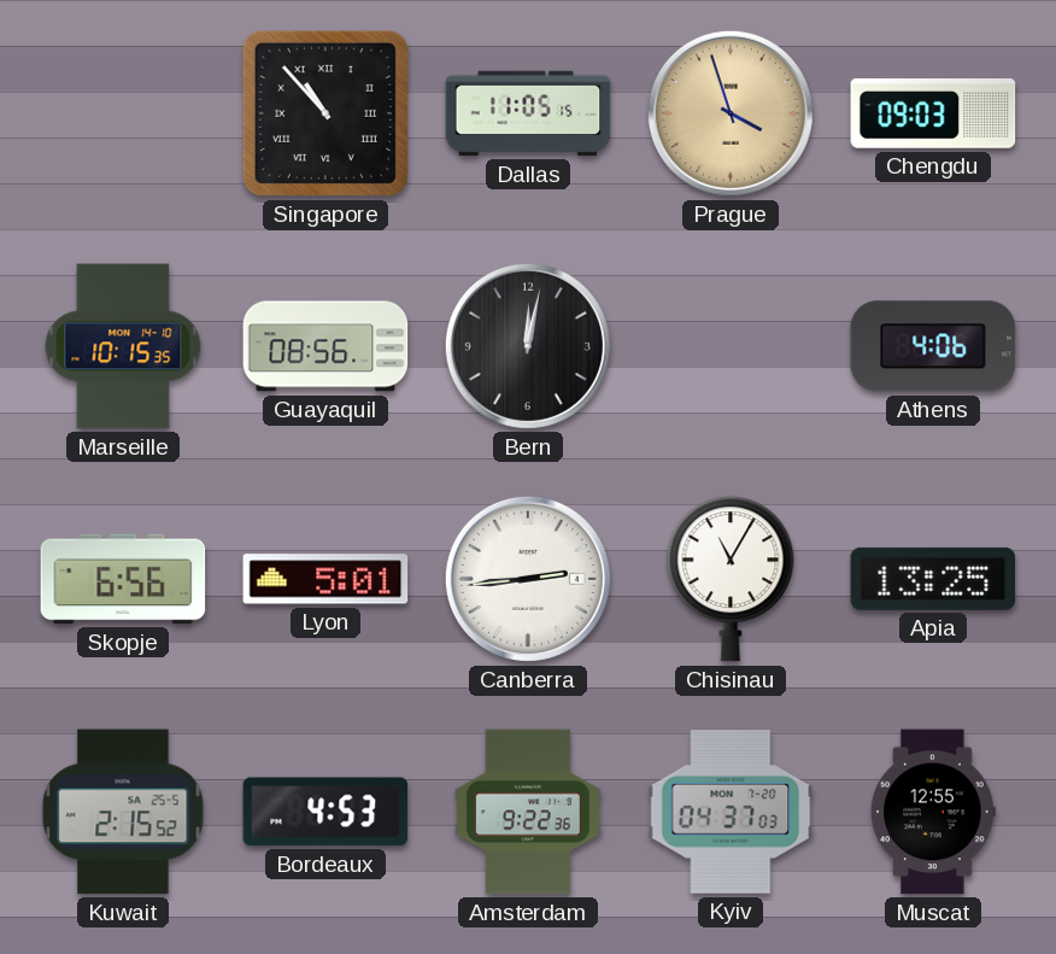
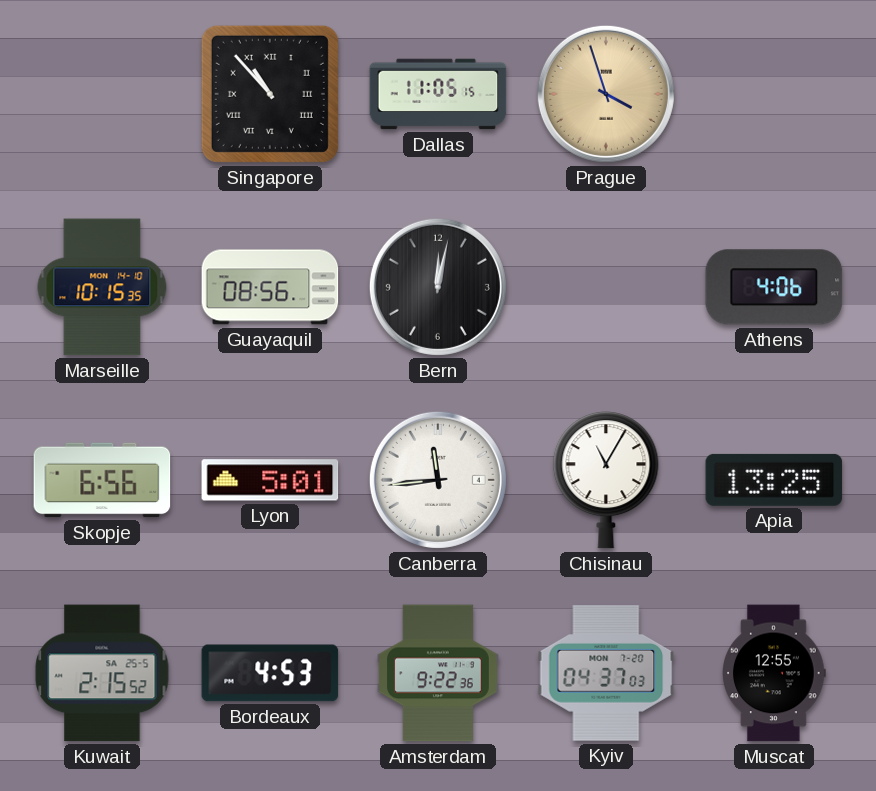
Chengdu: 09:03 -> none (933, 115)
Canberra: 2:44 -> 11:44 (438, 480)
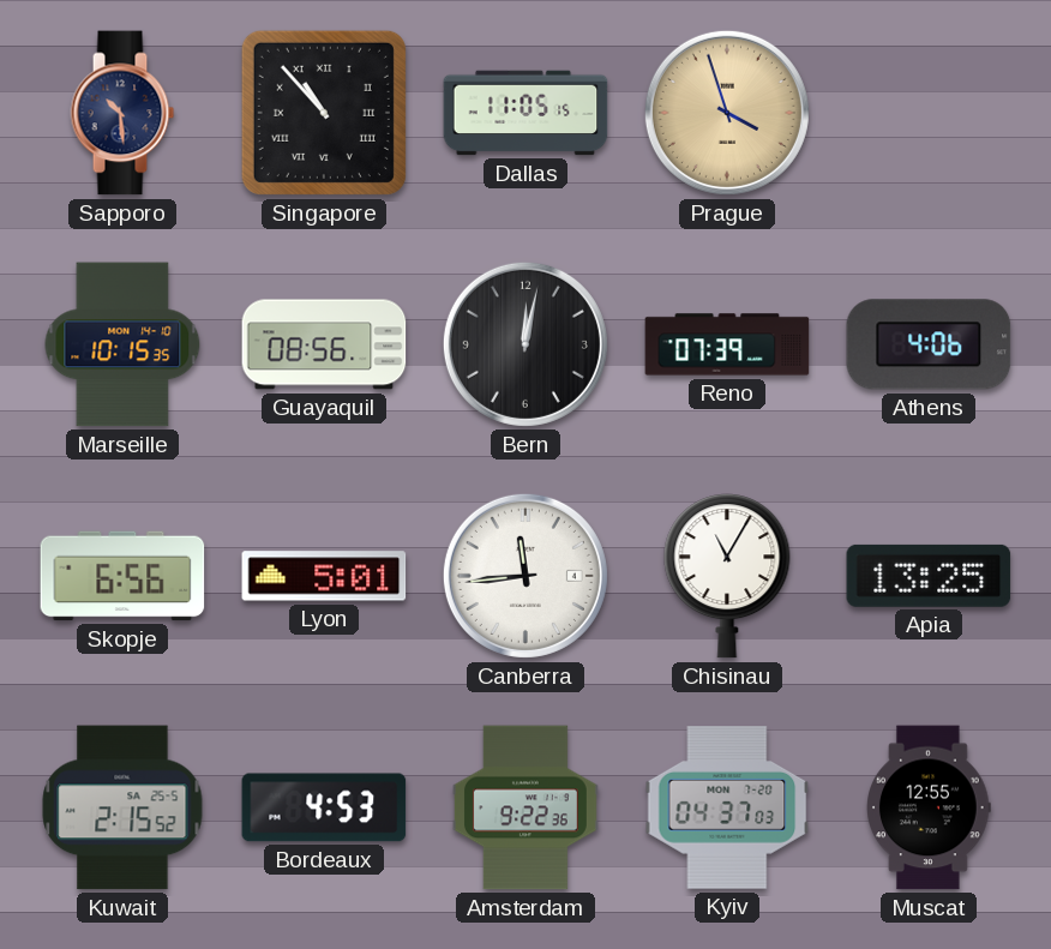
Sapporo: none -> 10:29 (122, 113)
Reno: none -> 07:39 (727, 344)
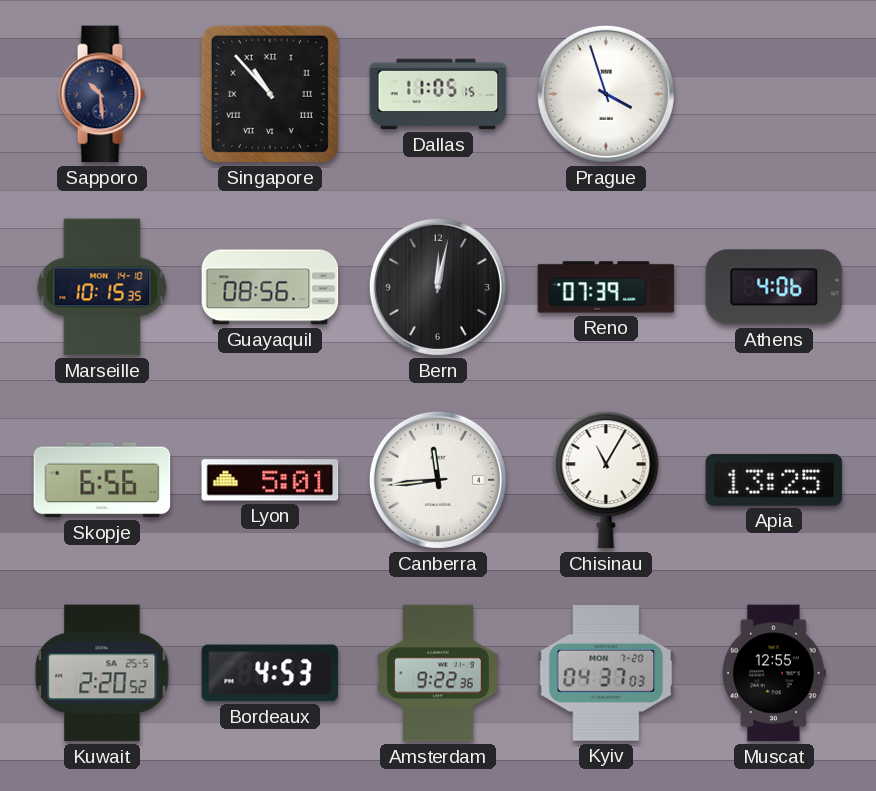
Prague dial: champagne -> white (606, 94)
Kuwait: 2:15 -> 2:20 (102, 673)
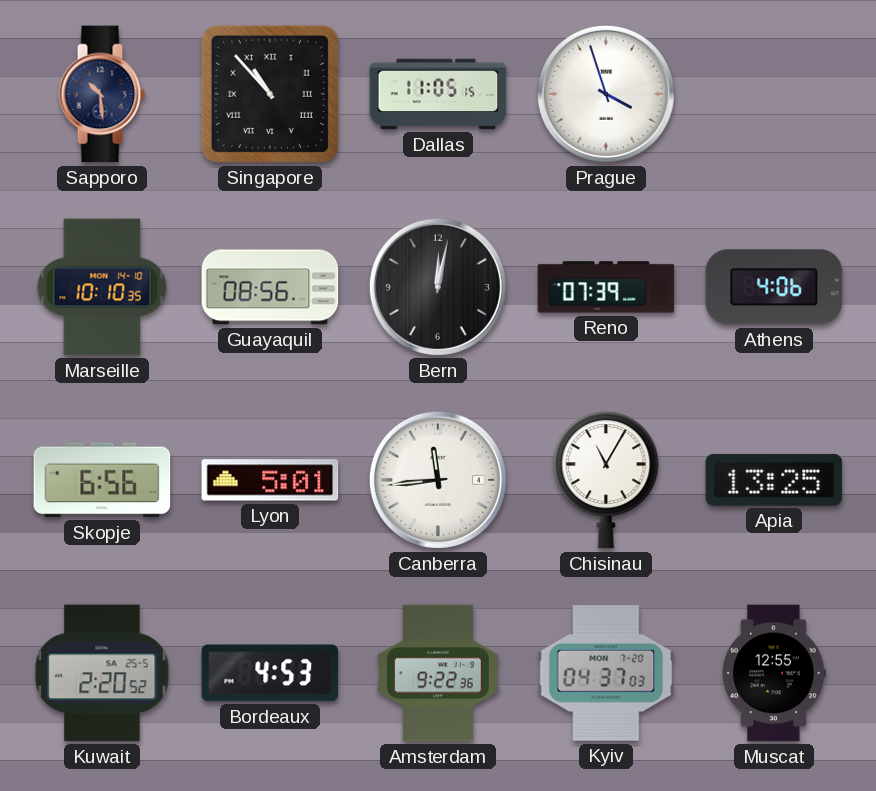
Marseille: 10:15 -> 10:10 (102, 287)
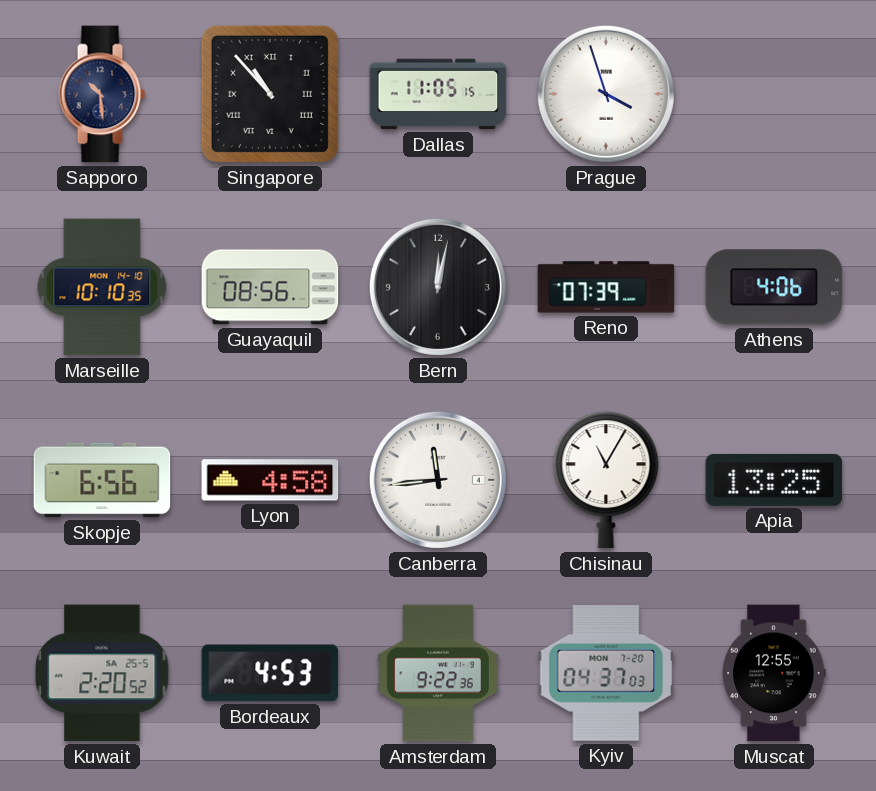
Lyon: 5:01 -> 4:58 (270, 480)
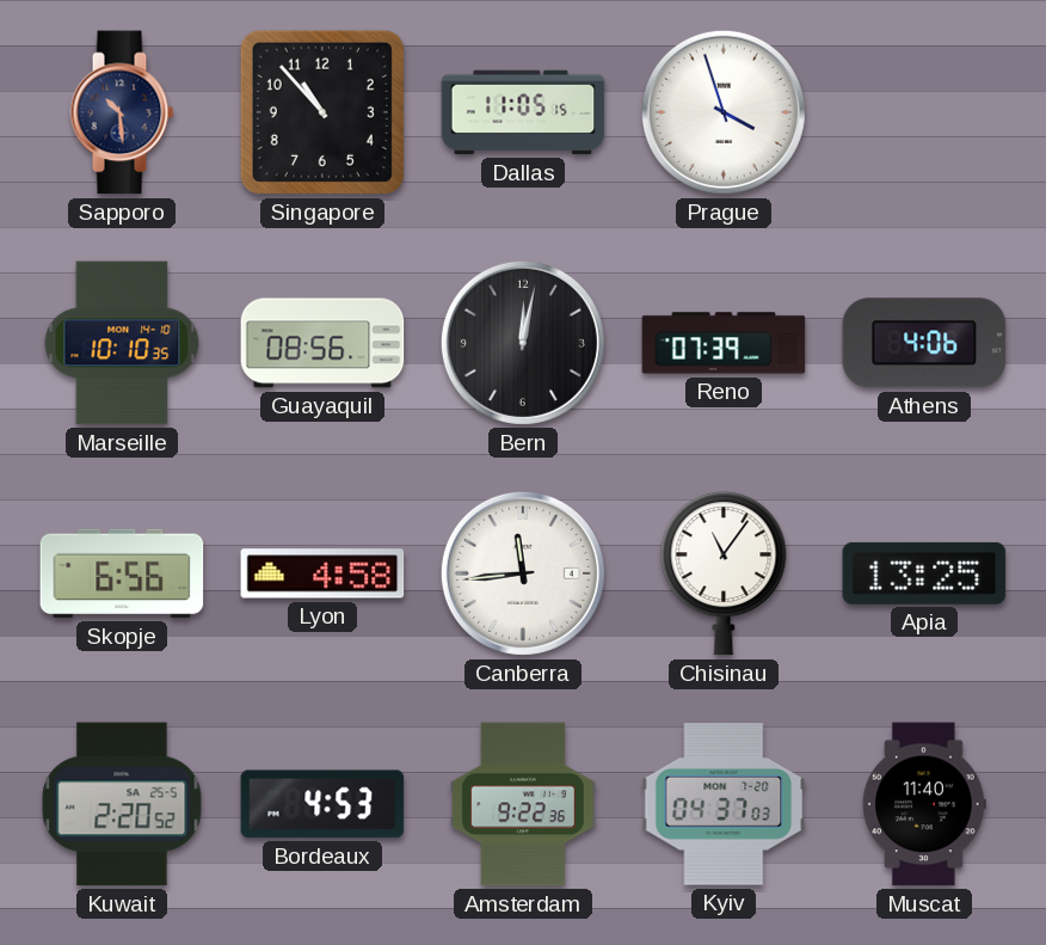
Singapore numerals: Roman -> Arabic (322, 112)
Chisinau: 11:05 -> 11:06 (724, 573)
Muscat: 12:55 -> 11:40 (925, 804)
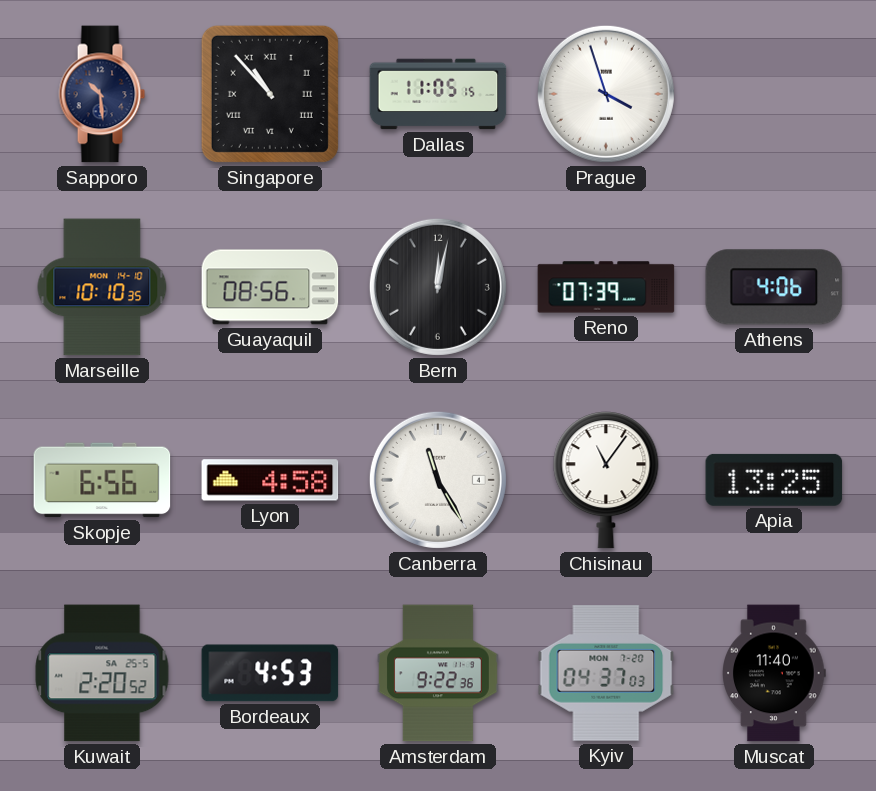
Singapore numerals: Arabic -> Roman (270, 94)
Canberra: 11:44 -> 11:25 (438, 480)
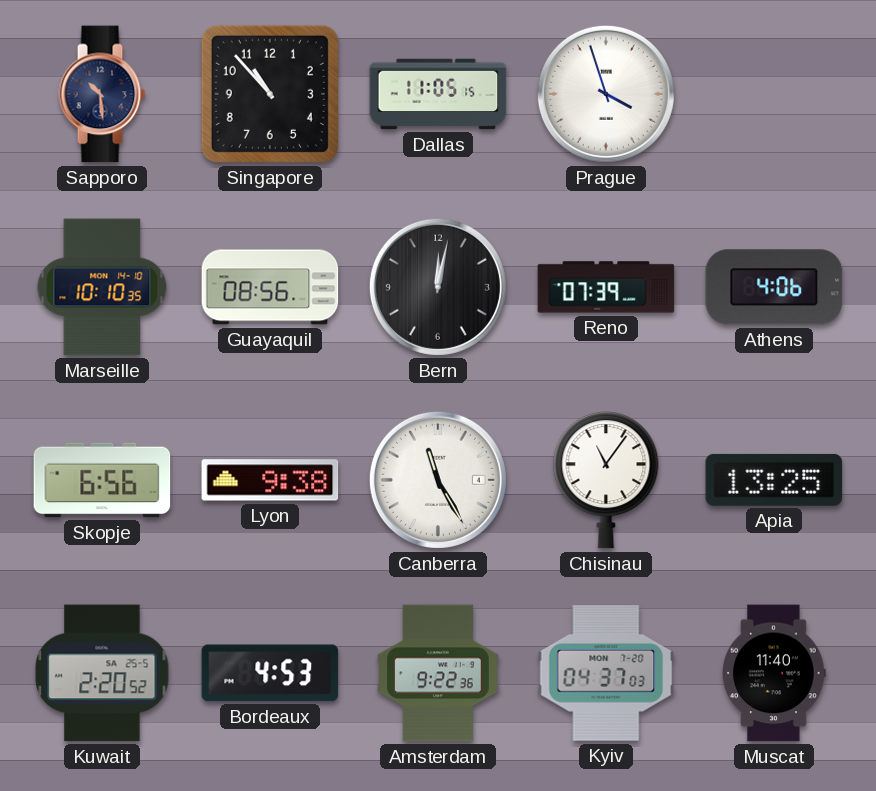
Singapore numerals: Roman -> Arabic (270, 94)
Lyon: 4:58 -> 9:38 (270, 480)
